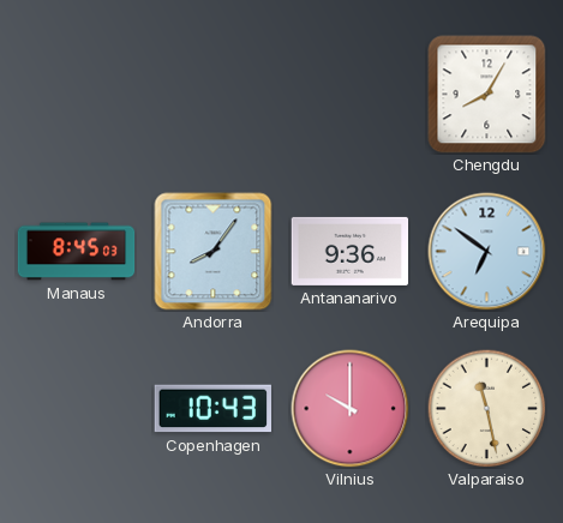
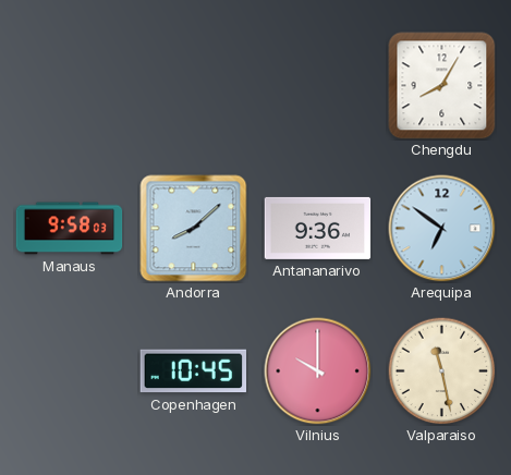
Manaus: 8:45 -> 9:58 (70, 229)
Andorra: 8:06 -> 8:08 (194, 229)
Copenhagen: 10:43 -> 10:45 (193, 372)
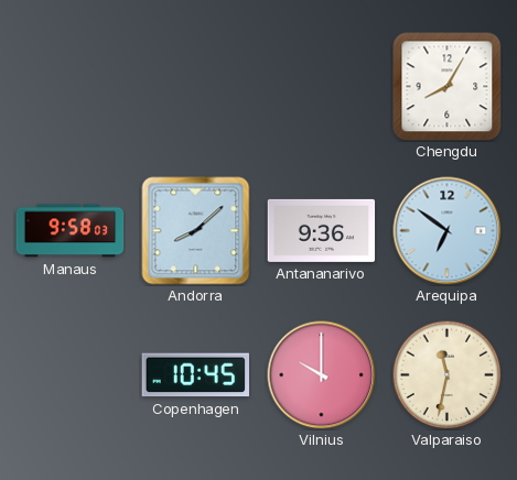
Valparaiso: 11:28 -> 11:32 (448, 375)
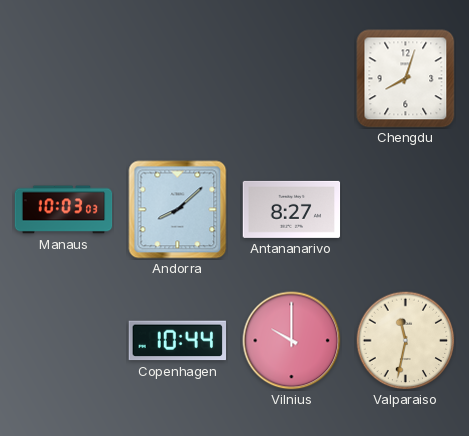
Chengdu: 8:05 -> 8:03 (406, 79)
Manaus: 9:58 -> 10:03 (64, 210)
Antananarivo: 9:36 -> 8:27 (292, 209)
Arequipa: 6:51 -> none (448, 231)
Copenhagen: 10:45 -> 10:44 (177, 341)
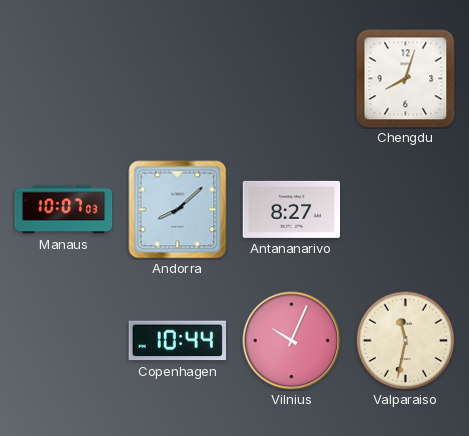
Manaus: 10:03 -> 10:07 (64, 210)
Vilnius: 10:00 -> 10:04 (292, 341)
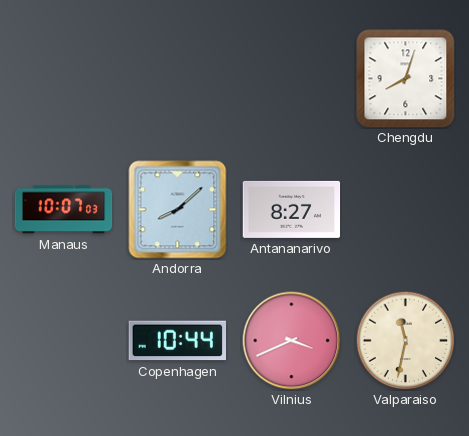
Vilnius: 10:04 -> 3:41 (292, 341)
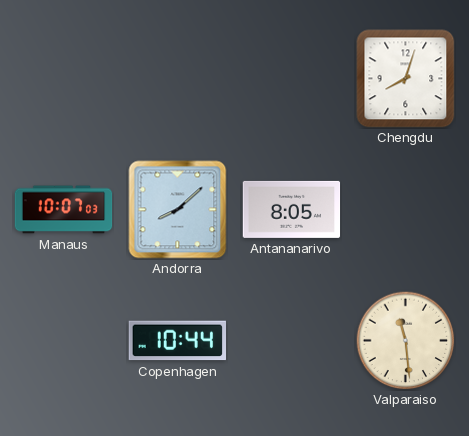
Antananarivo: 8:27 -> 8:05 (292, 209)
Vilnius: 3:41 -> none (292, 341)
Valparaiso: 11:32 -> 11:29 (406, 341)
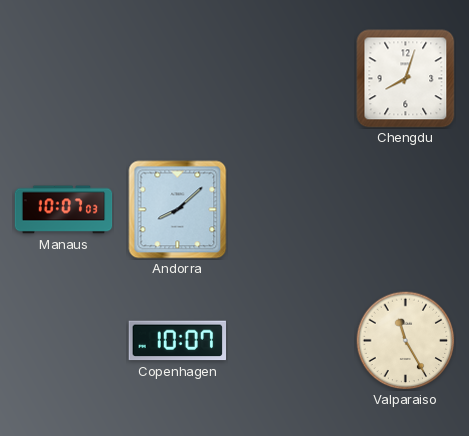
Antananarivo: 8:05 -> none (292, 209)
Copenhagen: 10:44 -> 10:07 (177, 341)
Valparaiso: 11:29 -> 11:25 (406, 341)
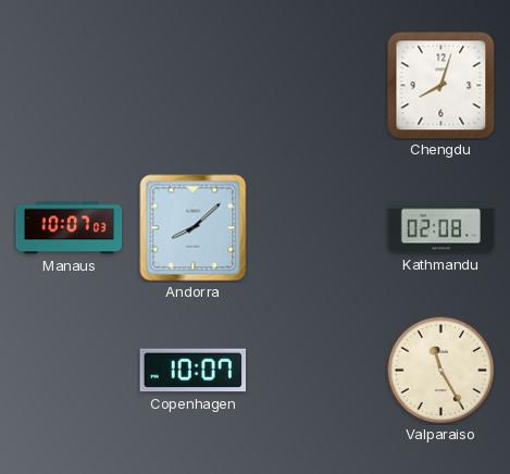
Kathmandu: none -> 02:08 (441, 228)
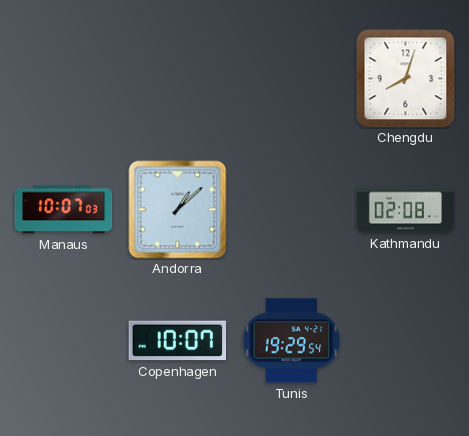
Andorra: 8:08 -> 1:08 (178, 210)
Tunis: none -> 19:29 (292, 341)
Valparaiso: 11:25 -> none (441, 371)
